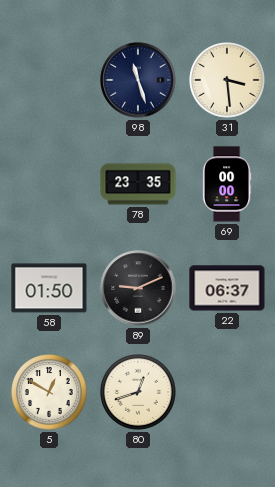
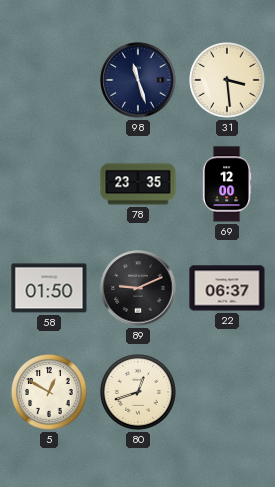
69: 00:00 -> 12:00 (227, 184)
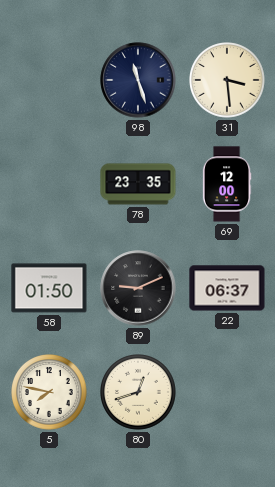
5: 12:50 -> 7:47 (50, 393)
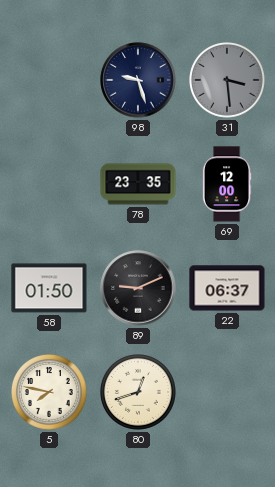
98: 11:27 -> 9:27 (138, 80)
31 dial: cream -> grey (228, 81)
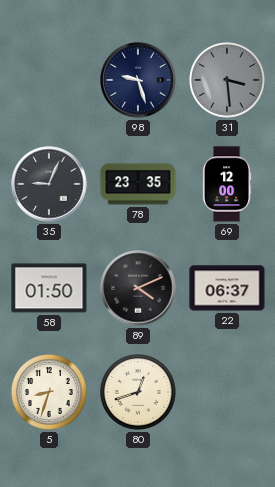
35: none -> 9:04 (49, 184)
89: 9:11 -> 4:11 (138, 288)
5: 7:47 -> 8:33 (50, 393)
